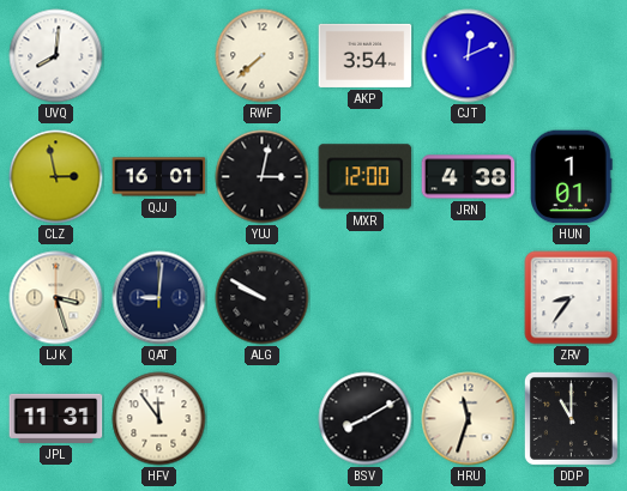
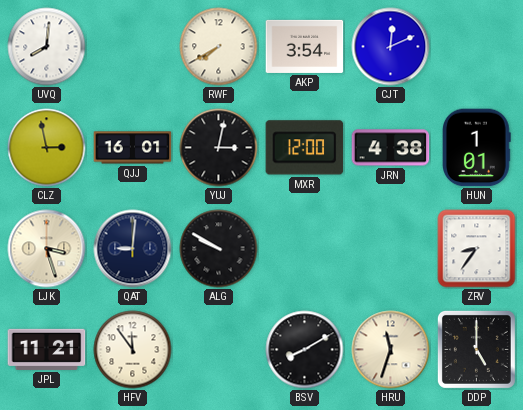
RWF: 7:38 -> 7:40 (219, 47)
JPL: 11:31 -> 11:21 (47, 349)
DDP: 11:00 -> 5:00 (476, 349)
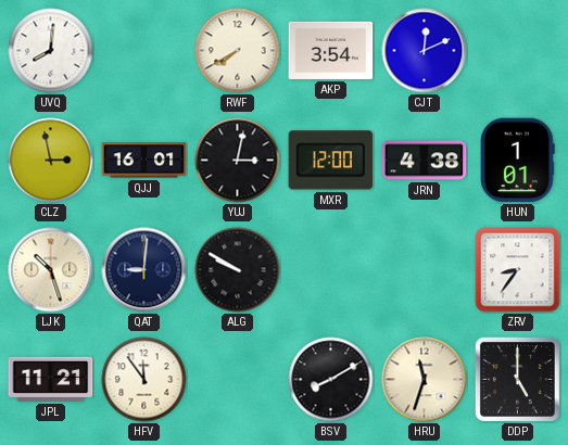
LJK: 3:27 -> 10:27 (51, 270)
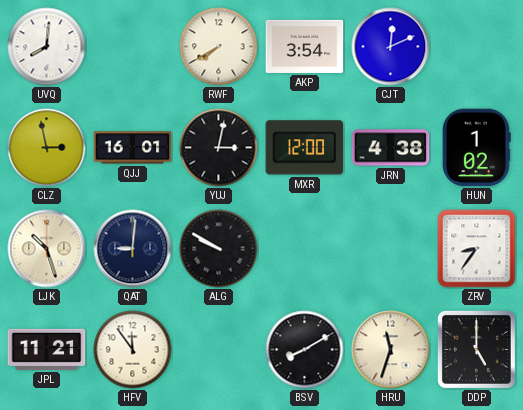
HUN: 1:01 -> 1:02 (477, 148)
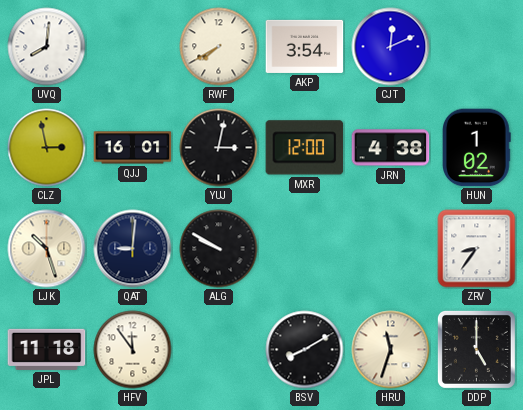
JPL: 11:21 -> 11:18 (47, 349)
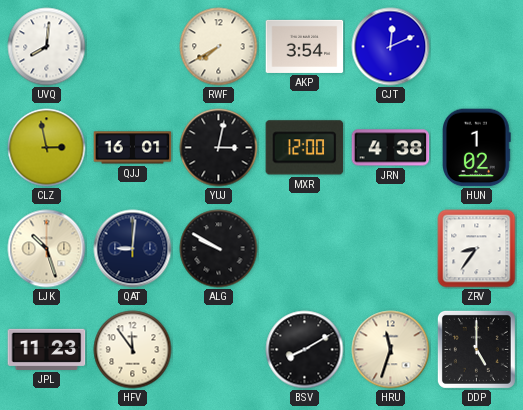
JPL: 11:18 -> 11:23 (47, 349)
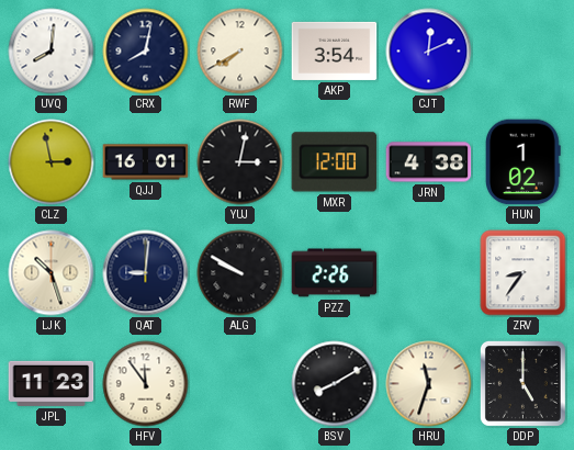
CRX: none -> 8:02 (146, 52)
PZZ: none -> 2:26 (335, 273)
